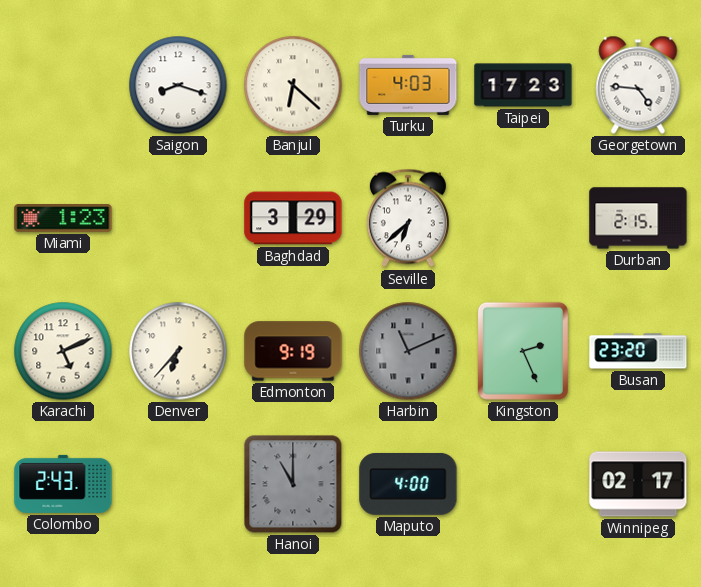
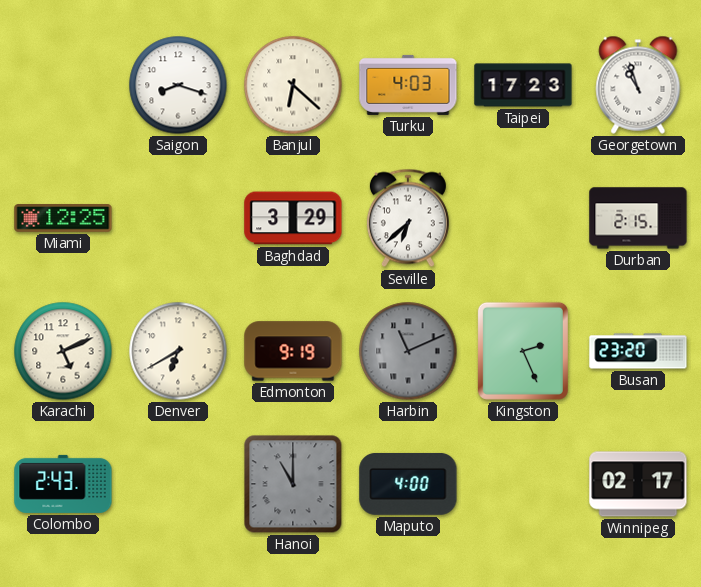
Georgetown: 4:46 -> 10:57 (638, 85)
Miami: 1:23 -> 12:25 (63, 219)
Denver: 6:37 -> 6:40 (178, 351)
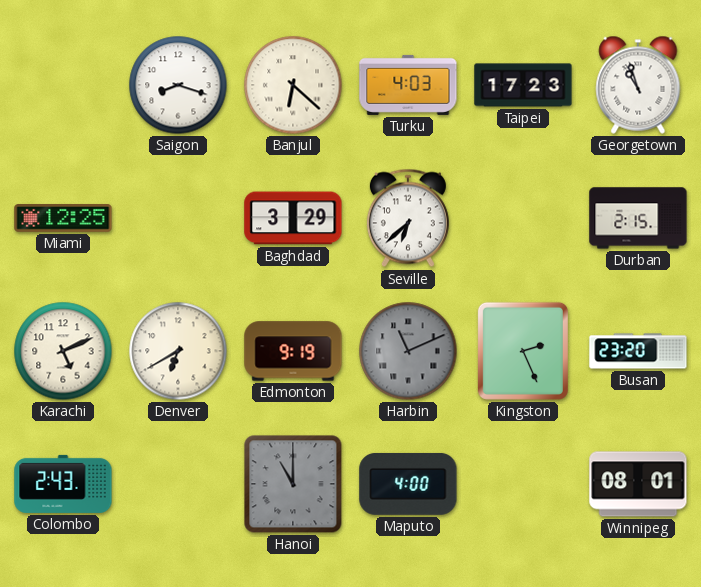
Winnipeg: 02:17 -> 08:01 (638, 484)
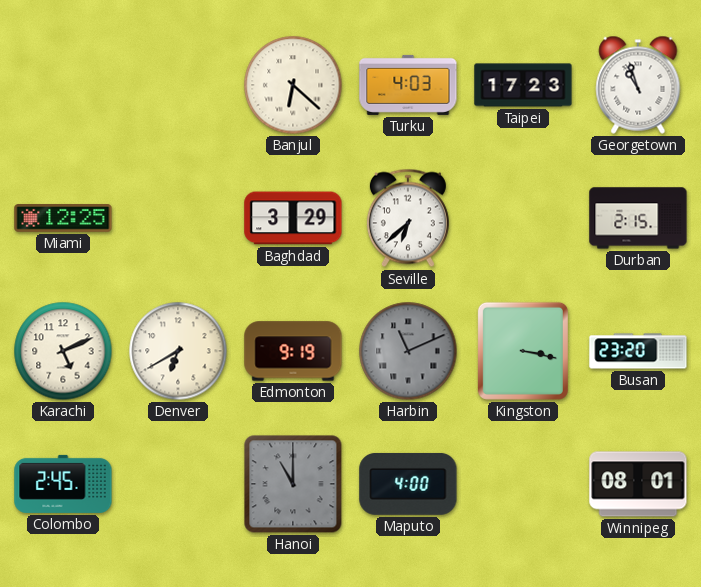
Saigon: 8:18 -> none (178, 85)
Kingston: 2:26 -> 3:17 (523, 351)
Colombo: 2:43 -> 2:45 (63, 484)
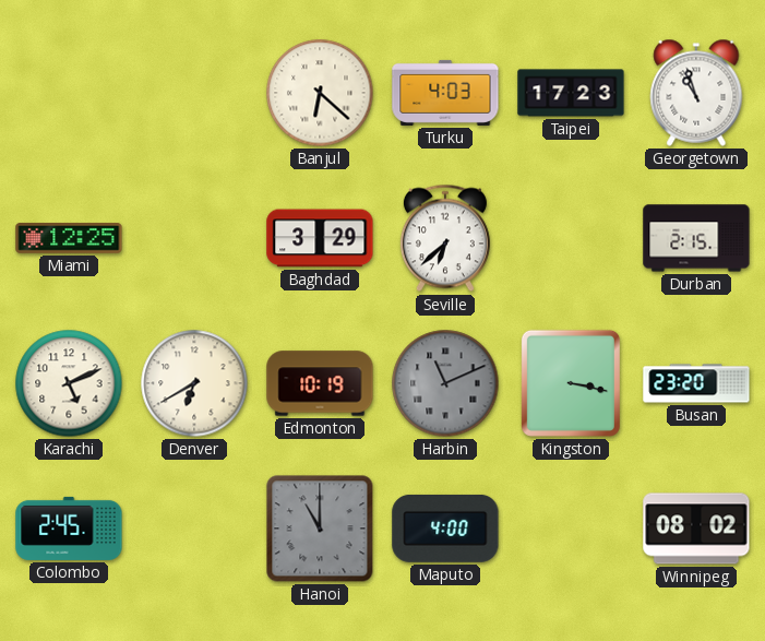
Edmonton: 9:19 -> 10:19 (320, 383)
Winnipeg: 08:01 -> 08:02 (696, 529)
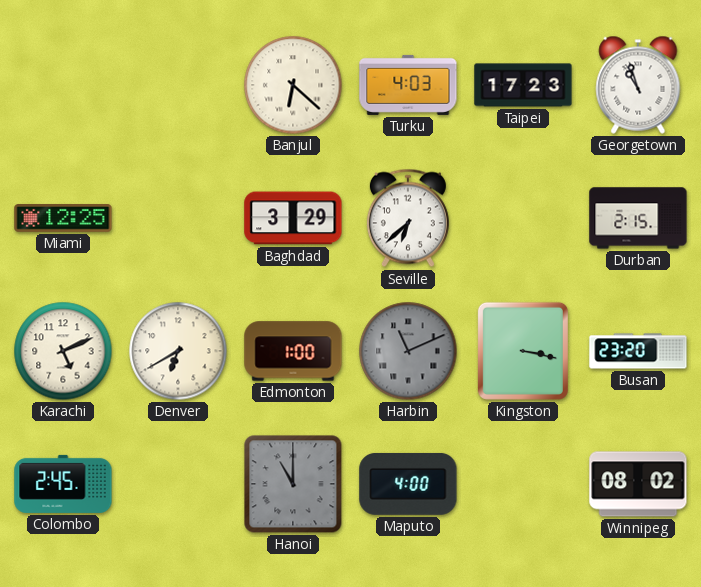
Edmonton: 10:19 -> 1:00 (293, 351)
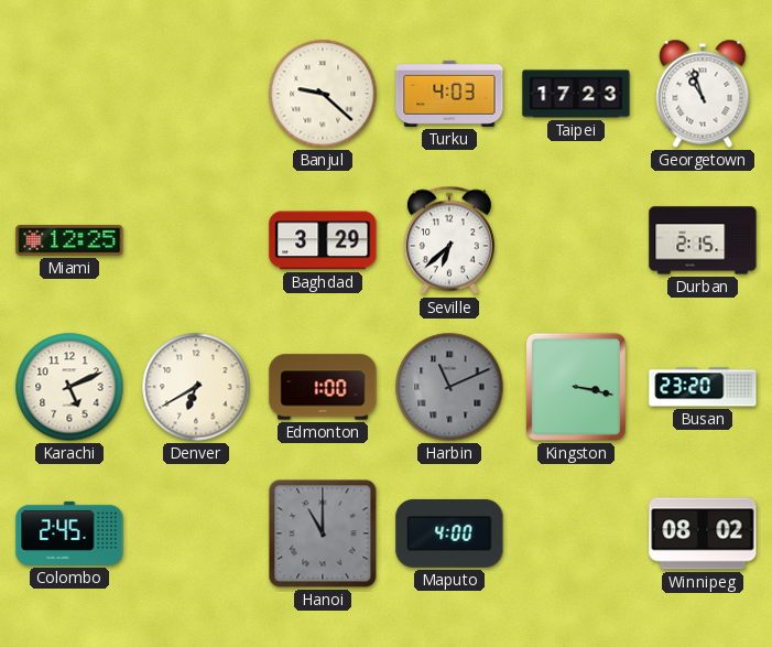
Banjul: 6:22 -> 9:22 (323, 94)
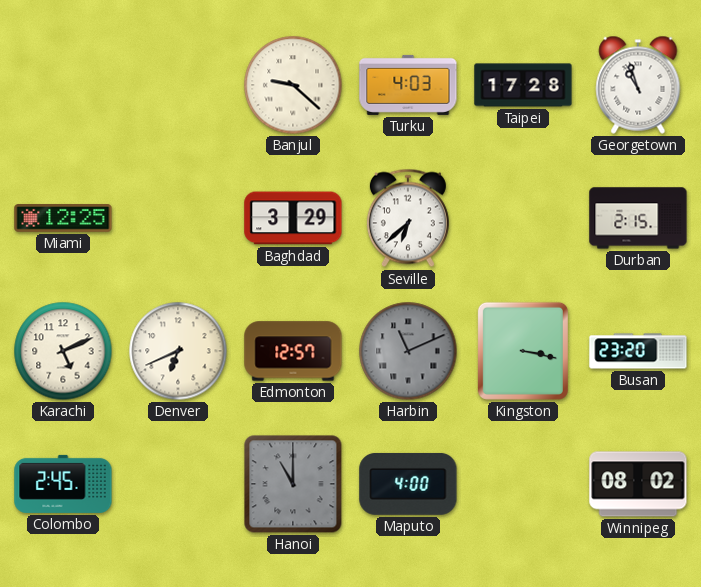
Taipei: 17:23 -> 17:28 (523, 85)
Denver: 6:40 -> 6:41 (178, 351)
Edmonton: 1:00 -> 12:57 (293, 351)
